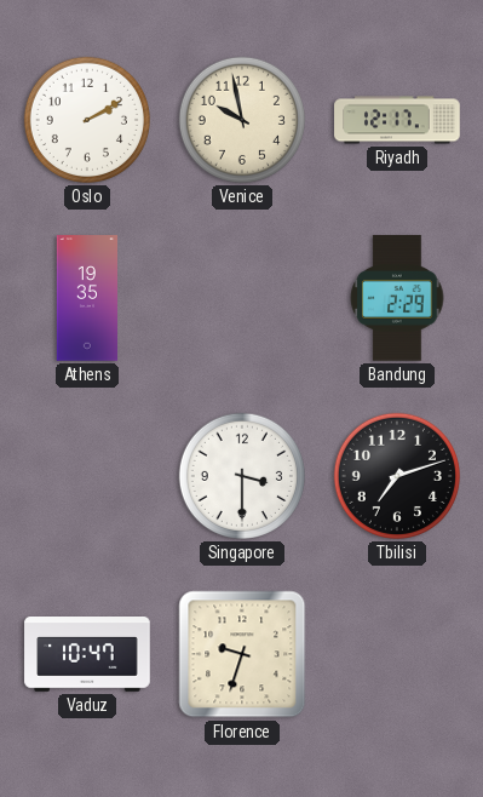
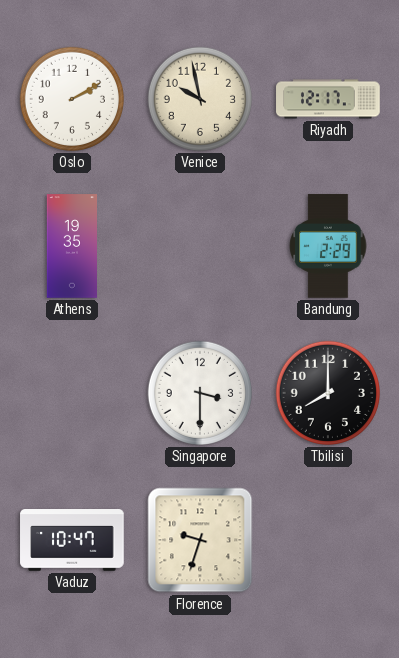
Tbilisi: 7:12 -> 8:00 (328, 393)
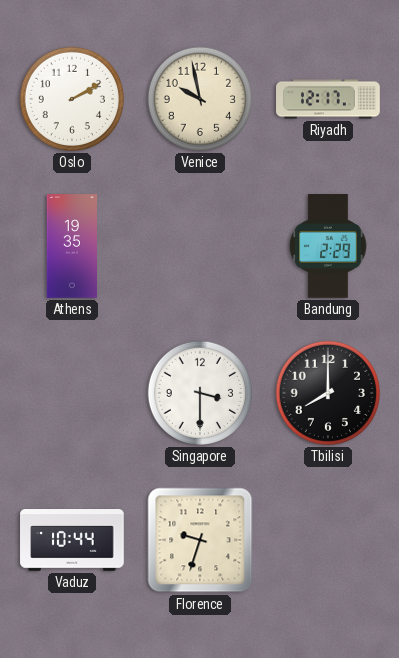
Vaduz: 10:47 -> 10:44 (72, 541)
